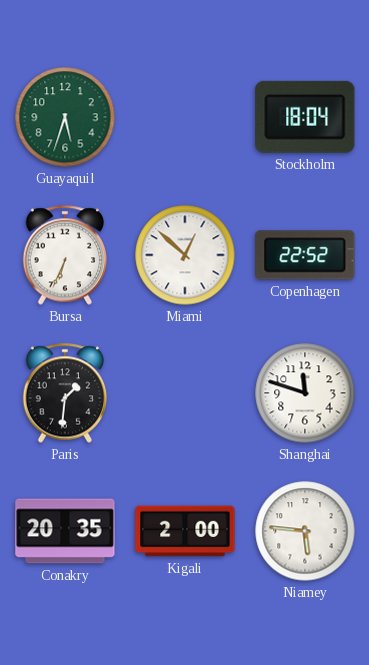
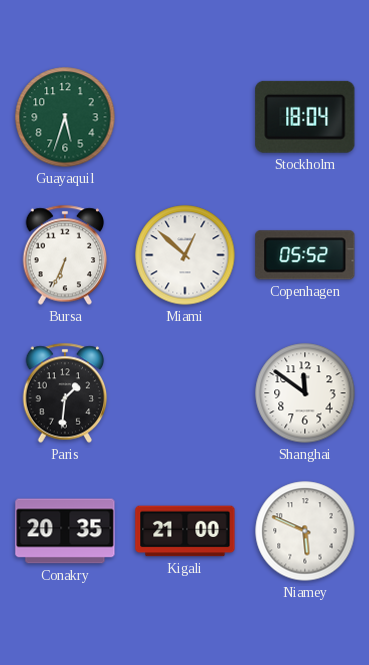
Copenhagen: 22:52 -> 05:52 (305, 255)
Shanghai: 11:48 -> 11:51 (305, 393)
Kigali: 2:00 -> 21:00 (185, 531)
Niamey: 5:46 -> 5:49 (305, 531)
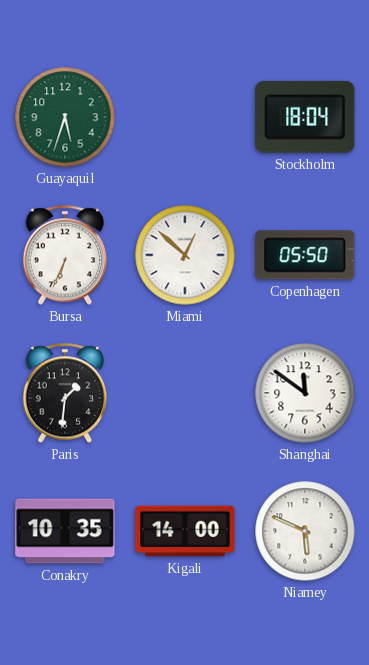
Copenhagen: 05:52 -> 05:50 (305, 255)
Conakry: 20:35 -> 10:35 (65, 531)
Kigali: 21:00 -> 14:00 (185, 531)
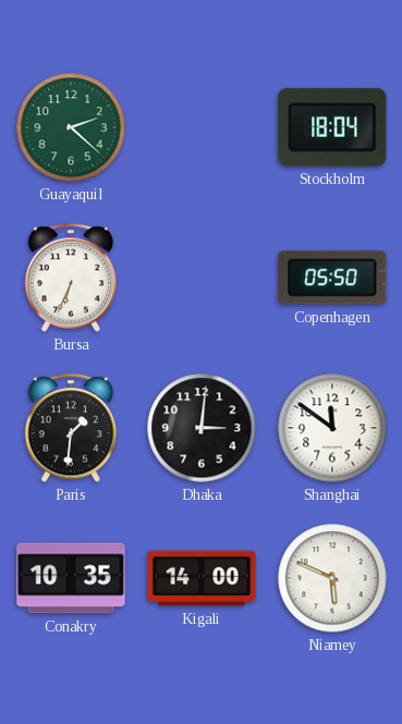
Guayaquil: 5:33 -> 2:22 (71, 127)
Miami: 12:52 -> none (185, 255)
Dhaka: none -> 3:01 (202, 428)
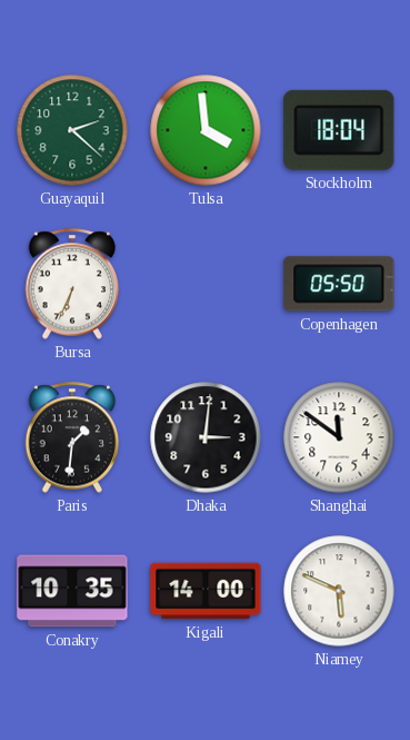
Tulsa: none -> 3:59 (206, 130)
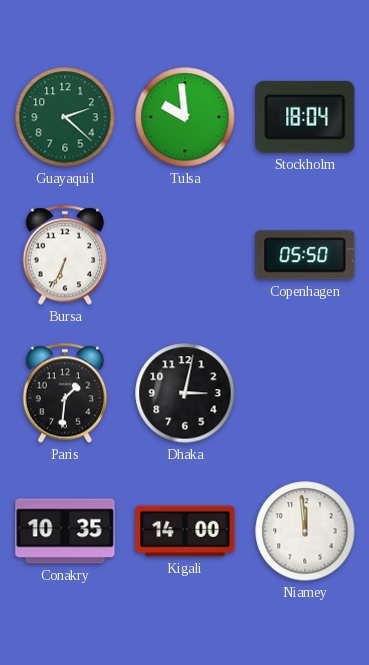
Tulsa: 3:59 -> 9:59 (185, 117)
Dhaka: 3:01 -> 3:02 (185, 393)
Shanghai: 11:51 -> none (339, 437)
Niamey: 5:49 -> 11:59 (305, 531)
